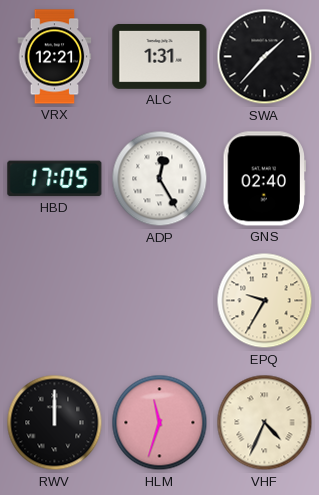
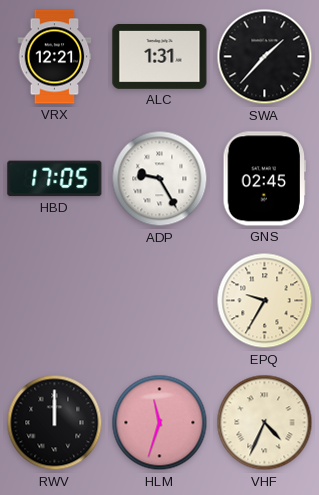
ADP: 12:25 -> 9:25 (160, 179)
GNS: 02:40 -> 02:45 (264, 179)
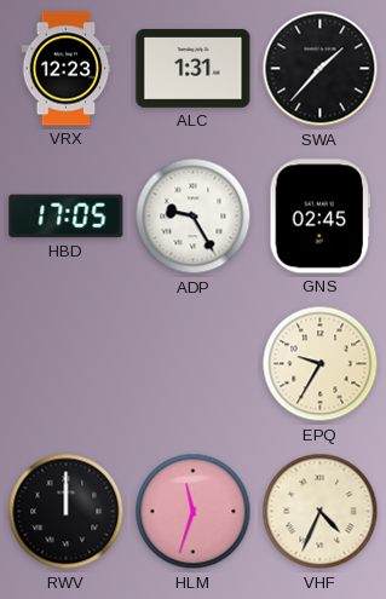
VRX: 12:21 -> 12:23 (67, 69)
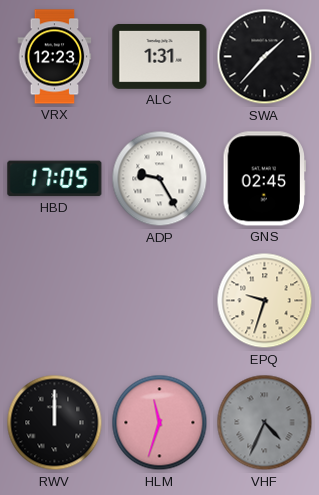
EPQ: 9:35 -> 9:33 (265, 301)
VHF dial: cream -> grey (265, 423)
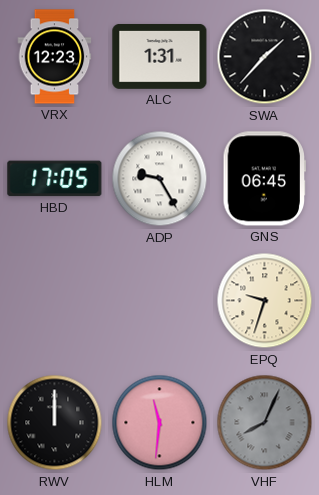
GNS: 02:45 -> 06:45 (264, 179)
HLM: 11:33 -> 11:31 (160, 423)
VHF: 4:34 -> 8:04 (265, 423)
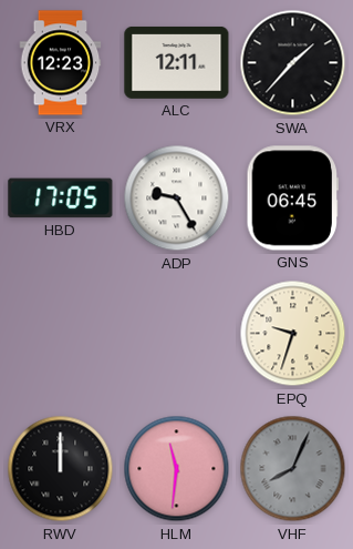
ALC: 1:31 -> 12:11 (177, 62)
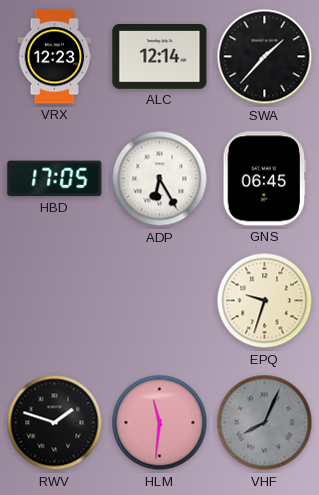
ALC: 12:11 -> 12:14 (160, 56)
ADP: 9:25 -> 6:25 (160, 179)
RWV: 12:00 -> 1:48 (55, 423)
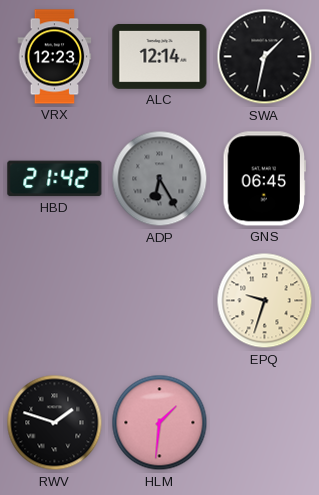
SWA: 1:37 -> 1:32 (265, 57)
HBD: 17:05 -> 21:42 (55, 179)
ADP dial: white -> grey (160, 179)
HLM: 11:31 -> 1:31 (160, 423)
VHF: 8:04 -> none (265, 423)
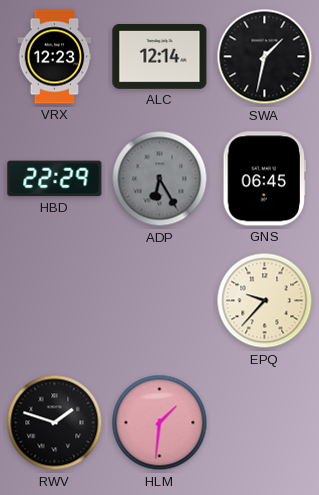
HBD: 21:42 -> 22:29 (55, 179)
EPQ: 9:33 -> 9:37 (265, 301)
